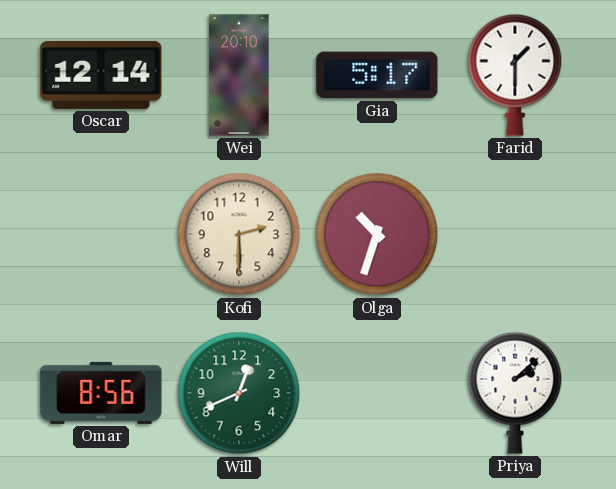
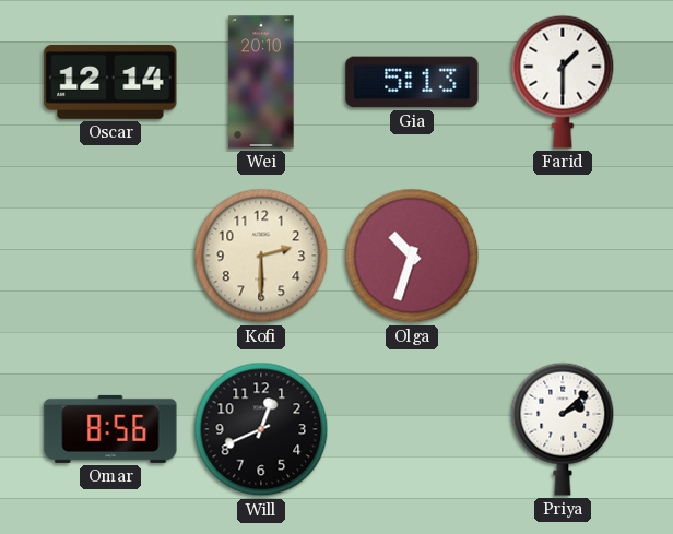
Gia: 5:17 -> 5:13 (412, 82)
Will dial: green -> black (261, 429)
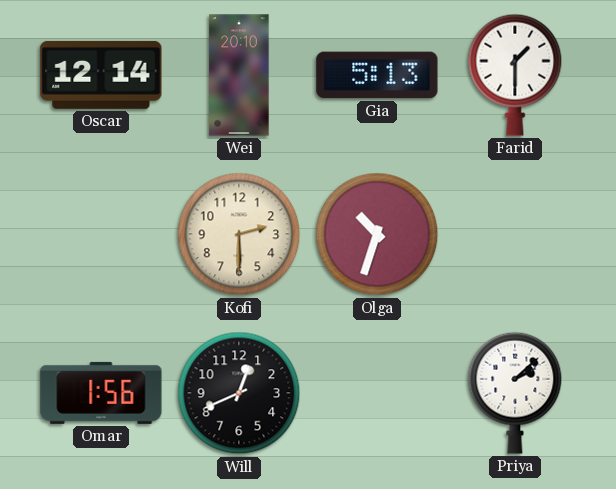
Omar: 8:56 -> 1:56 (101, 393)
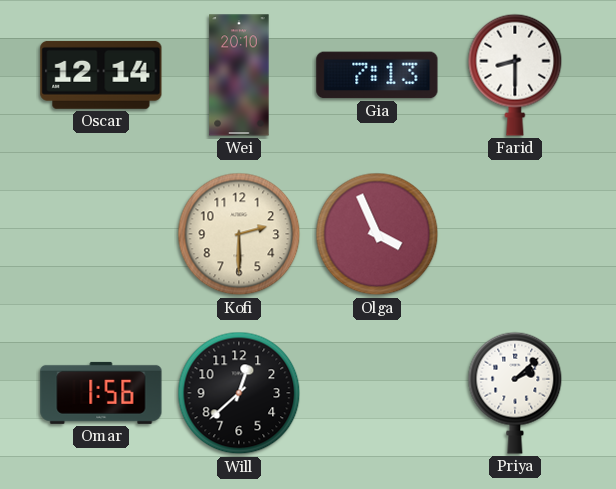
Gia: 5:13 -> 7:13 (377, 75)
Farid: 1:30 -> 8:30 (515, 75)
Olga: 10:33 -> 3:56 (377, 234)
Will: 12:41 -> 12:38 (239, 393)
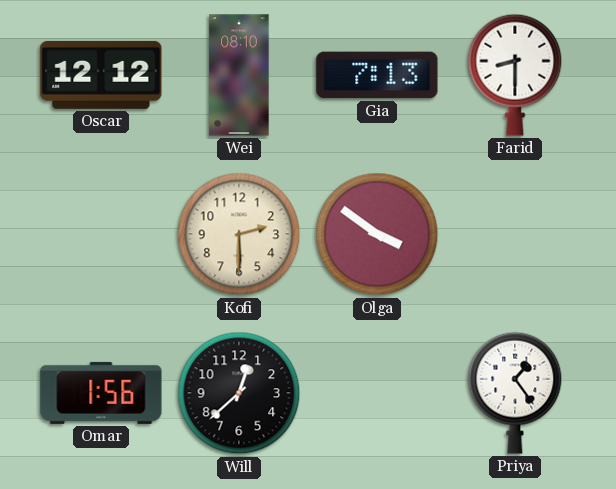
Oscar: 12:14 -> 12:12 (101, 75)
Wei: 20:10 -> 08:10 (239, 75)
Olga: 3:56 -> 3:51 (377, 234)
Priya: 2:08 -> 1:24 (515, 393)
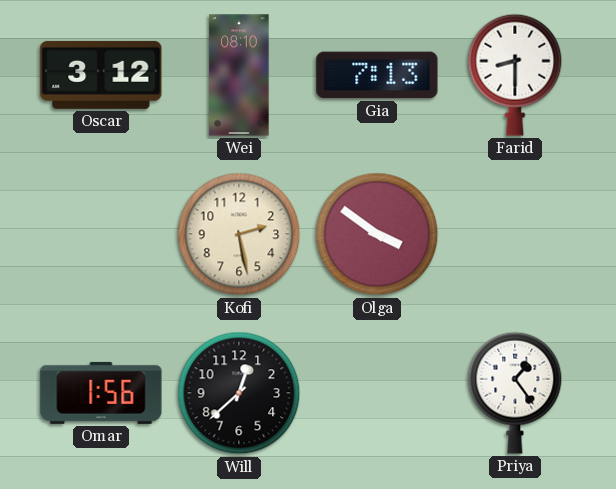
Oscar: 12:12 -> 3:12 (101, 75)
Kofi: 2:30 -> 2:28 (239, 234)
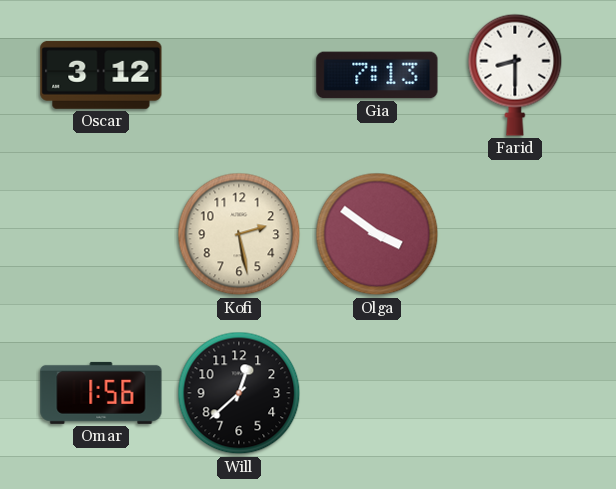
Wei: 08:10 -> none (239, 75)
Priya: 1:24 -> none (515, 393)
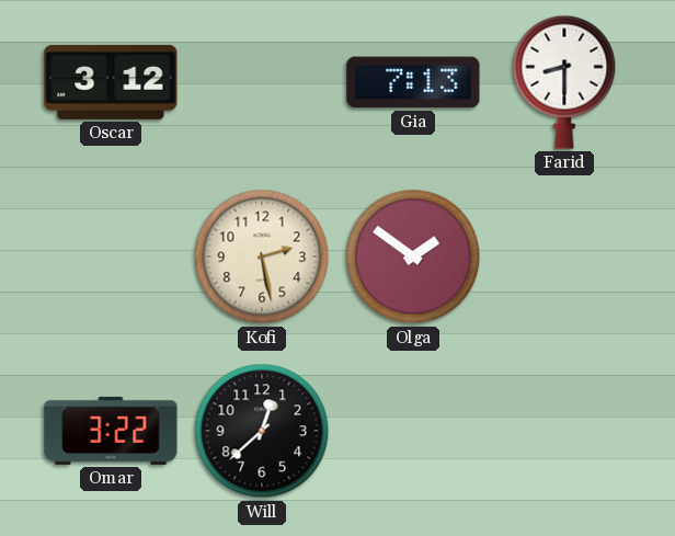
Olga: 3:51 -> 1:51 (413, 256)
Omar: 1:56 -> 3:22 (111, 431)
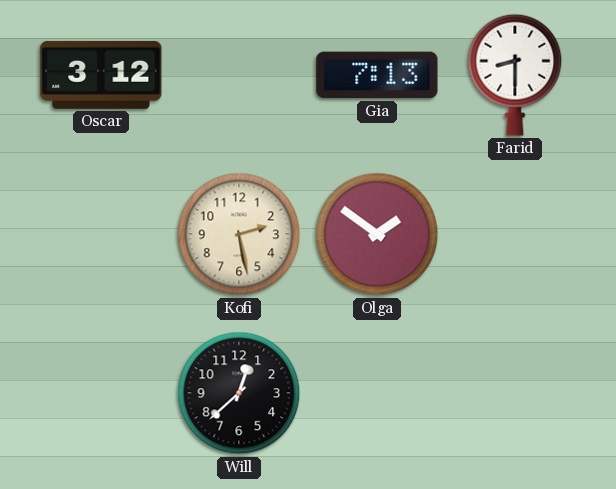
Omar: 3:22 -> none (111, 431)
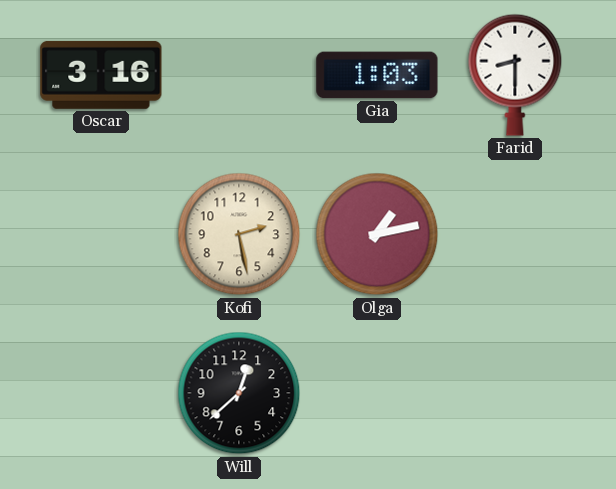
Oscar: 3:12 -> 3:16 (101, 75)
Gia: 7:13 -> 1:03 (377, 75)
Olga: 1:51 -> 1:13 (377, 234)
